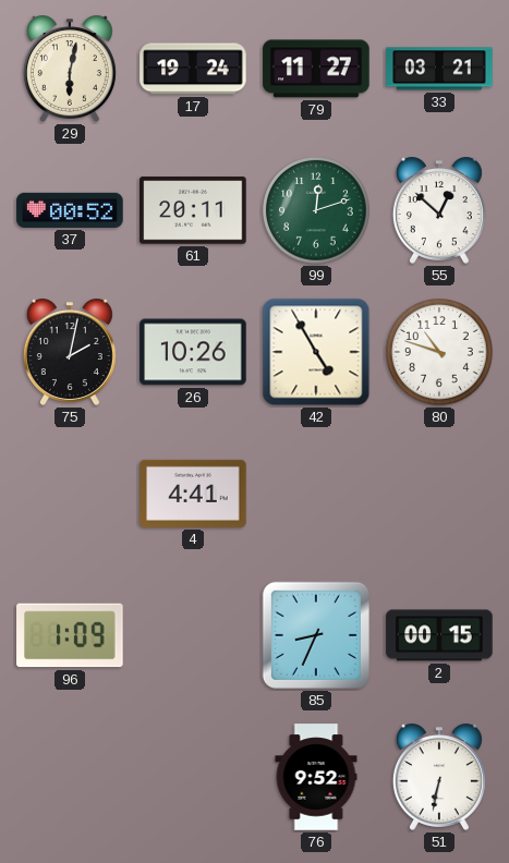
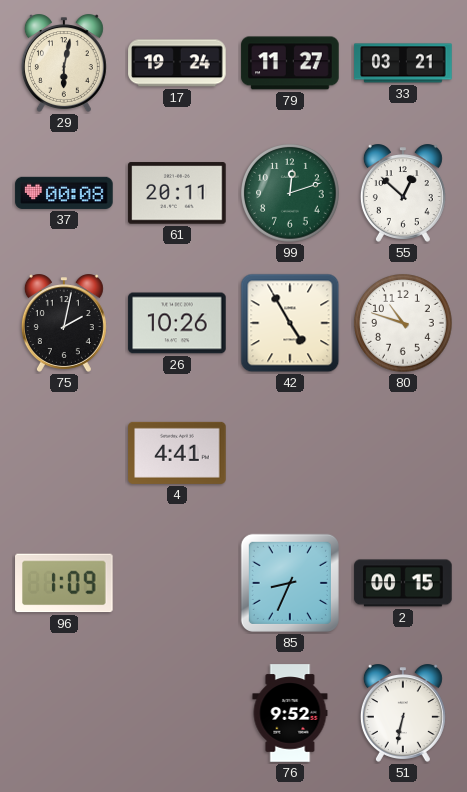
37: 00:52 -> 00:08 (64, 193)
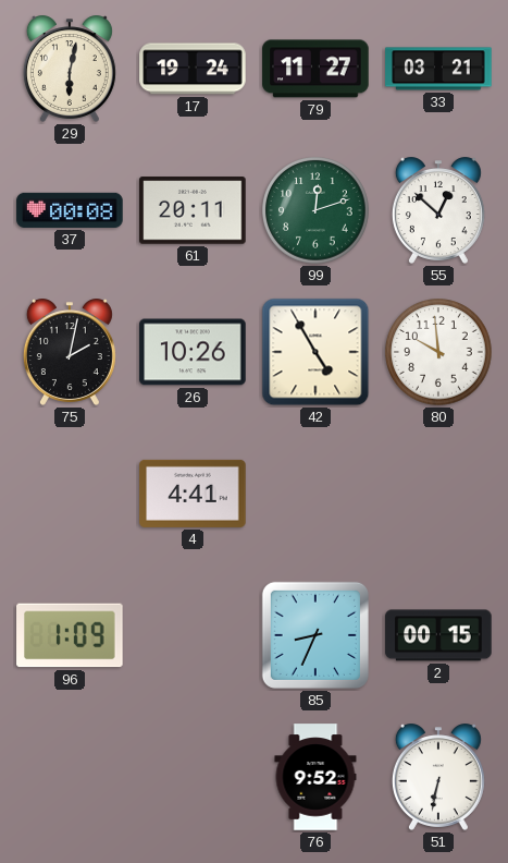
80: 10:48 -> 9:59 (438, 352)
